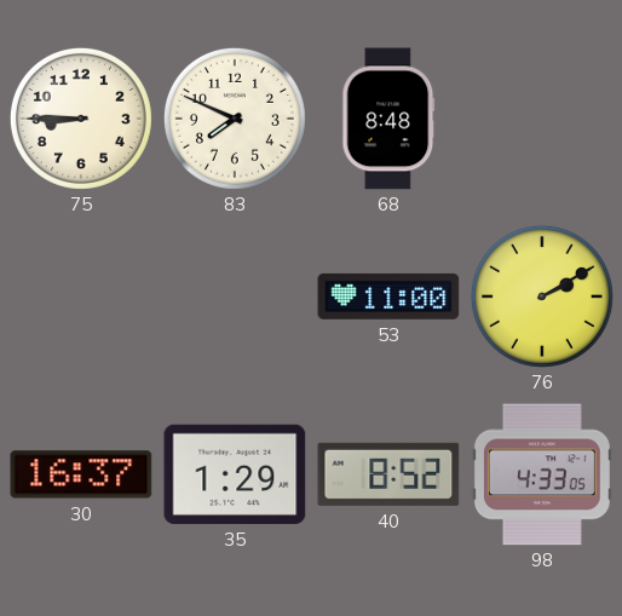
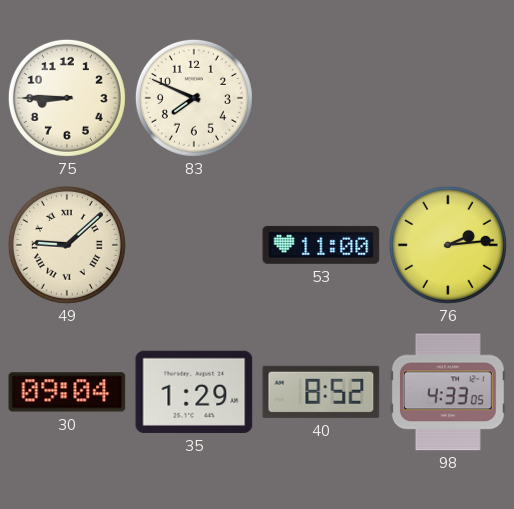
68: 8:48 -> none (388, 119)
49: none -> 9:08 (67, 245)
76: 2:10 -> 2:14 (448, 245)
30: 16:37 -> 09:04 (67, 392)
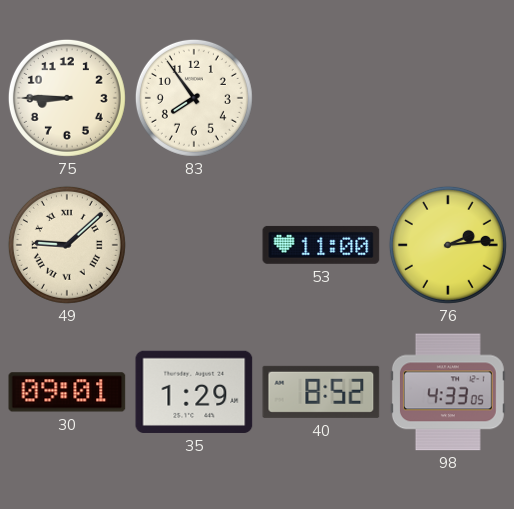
83: 7:49 -> 7:54 (194, 98)
30: 09:04 -> 09:01 (67, 392)
